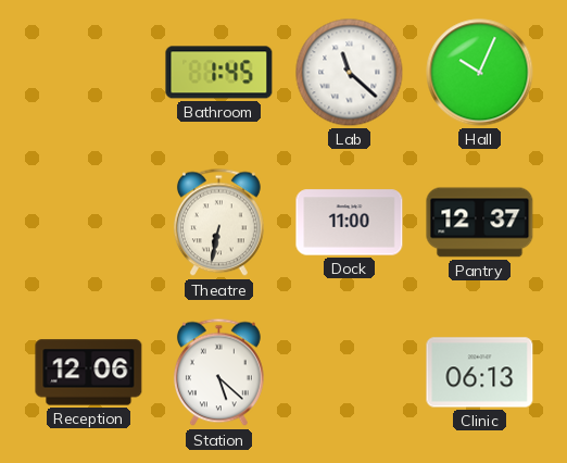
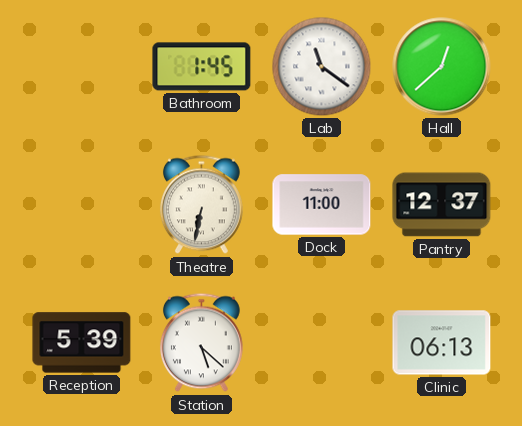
Lab: 11:22 -> 11:21 (322, 67)
Hall: 10:04 -> 12:38 (442, 67)
Reception: 12:06 -> 5:39 (82, 343)
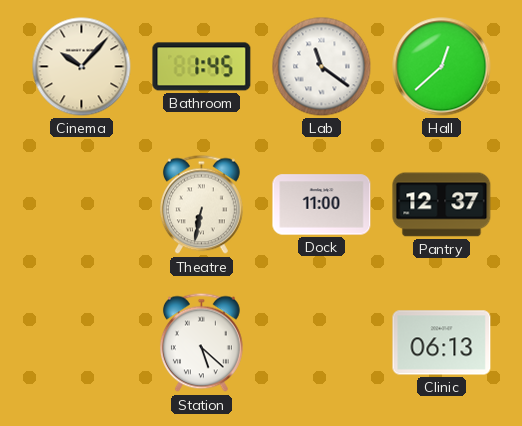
Cinema: none -> 10:07 (82, 67)
Reception: 5:39 -> none (82, 343)
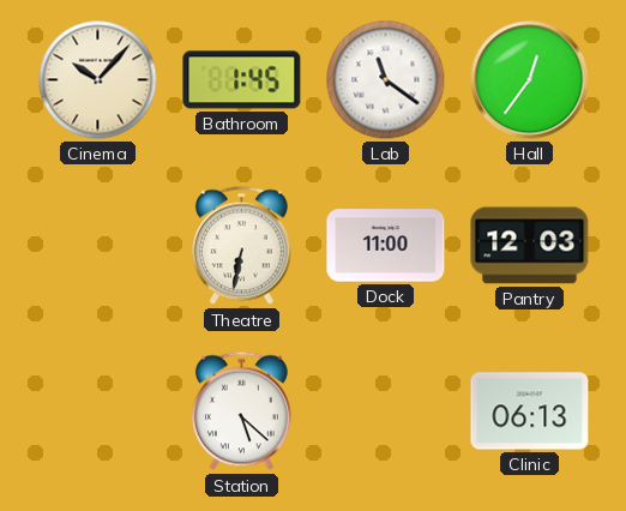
Hall: 12:38 -> 12:36 (530, 80)
Pantry: 12:37 -> 12:03 (530, 246)
